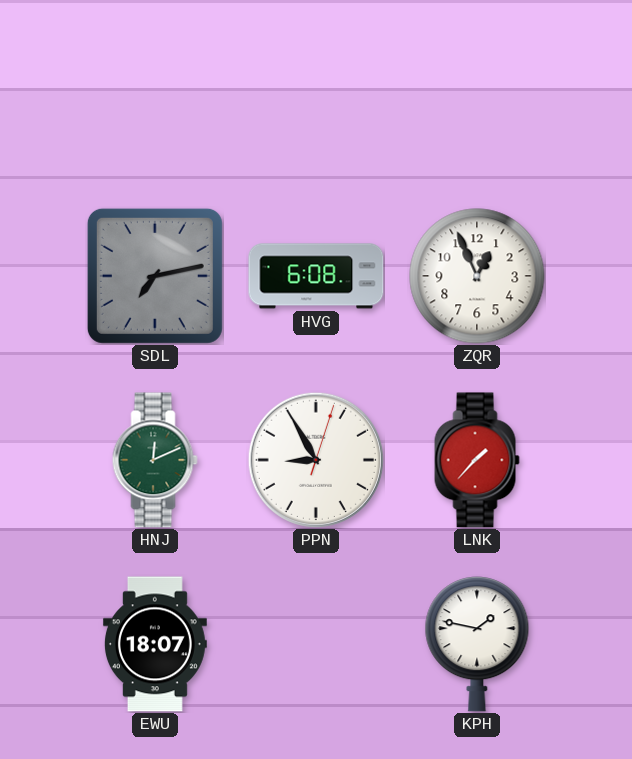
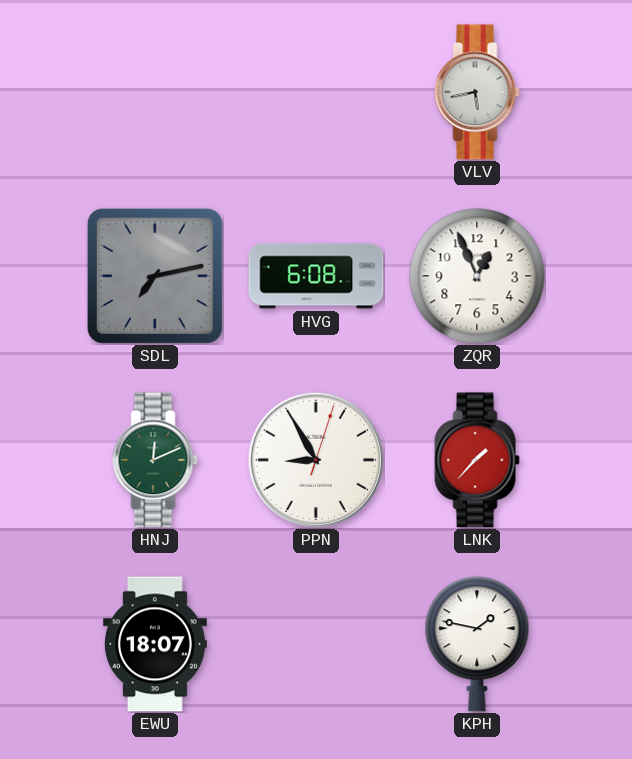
VLV: none -> 5:43 (477, 92)
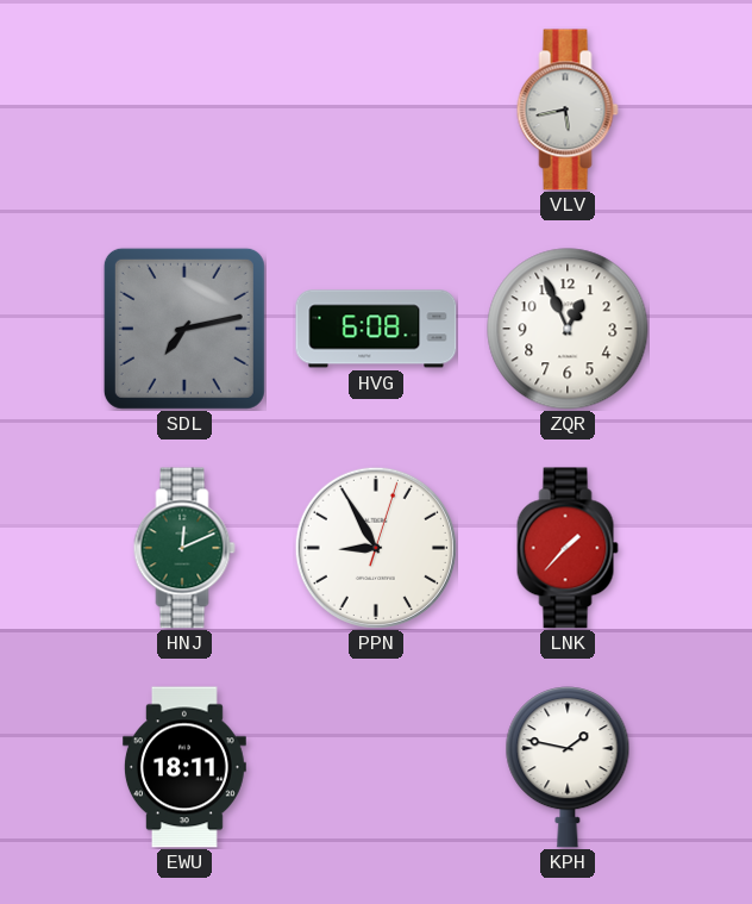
EWU: 18:07 -> 18:11 (184, 767)
